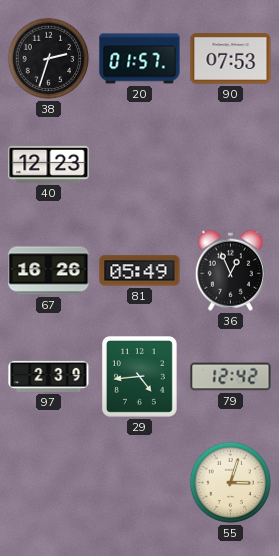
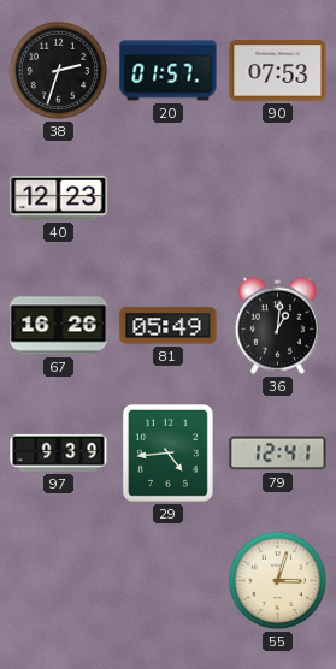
36: 12:56 -> 1:01 (277, 325)
97: 2:39 -> 9:39 (59, 452)
79: 12:42 -> 12:41 (278, 454)
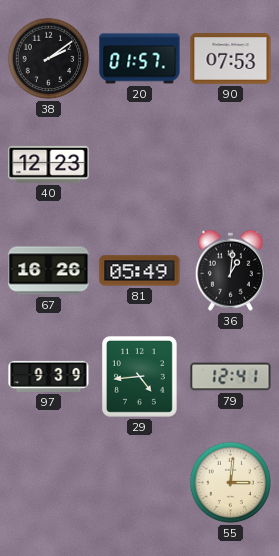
38: 2:33 -> 2:09 (49, 59)
55: 3:03 -> 3:01 (231, 483)
